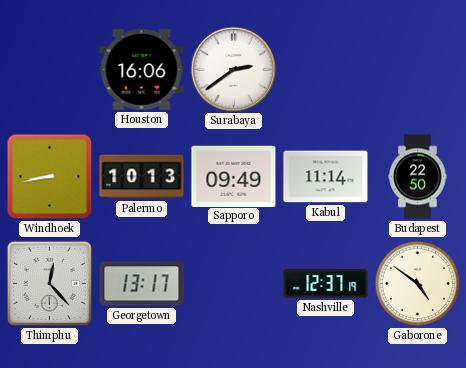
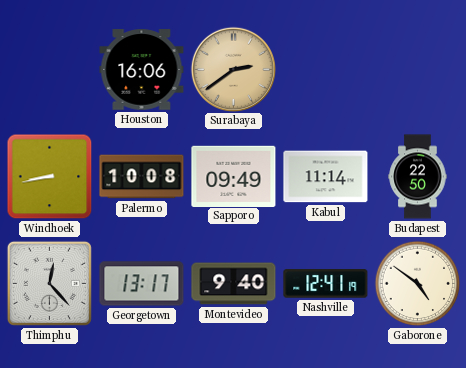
Surabaya dial: white -> champagne (233, 69)
Palermo: 10:13 -> 10:08 (142, 177)
Montevideo: none -> 9:40 (234, 284)
Nashville: 12:37 -> 12:41 (326, 284)
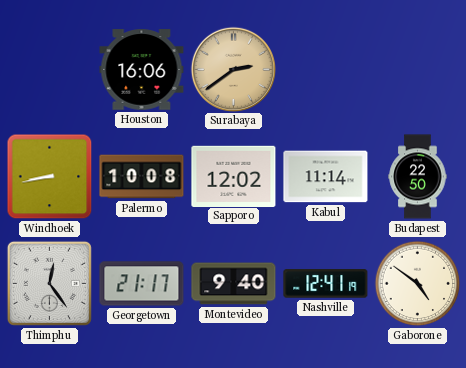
Sapporo: 09:49 -> 12:02 (234, 176)
Thimphu: 12:23 -> 12:24 (49, 283)
Georgetown: 13:17 -> 21:17 (142, 284)
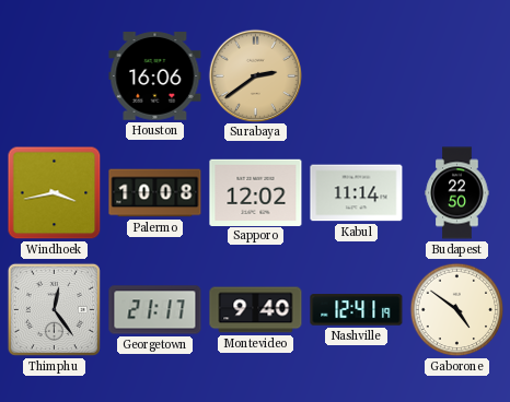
Windhoek: 8:43 -> 3:43 (55, 193)
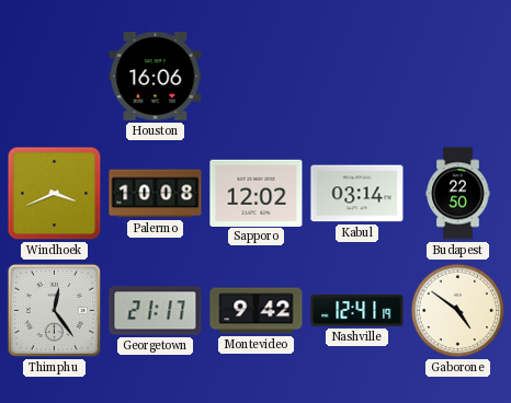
Surabaya: 2:39 -> none (255, 75)
Windhoek: 3:43 -> 3:41 (55, 194)
Kabul: 11:14 -> 03:14 (357, 194)
Montevideo: 9:40 -> 9:42 (257, 311)
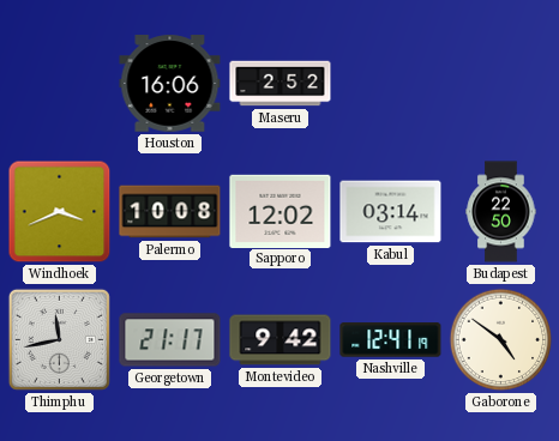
Maseru: none -> 2:52 (281, 84)
Thimphu: 12:24 -> 11:43 (59, 339)
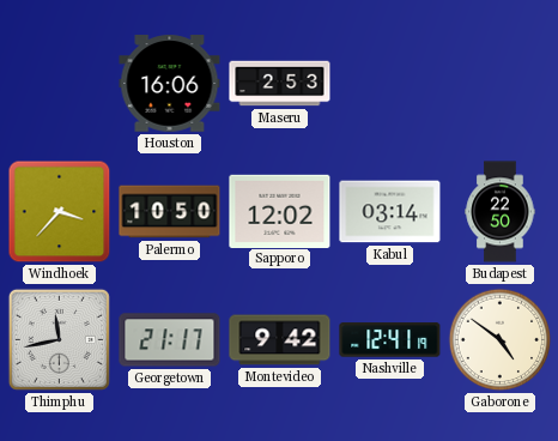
Maseru: 2:52 -> 2:53 (280, 84)
Windhoek: 3:41 -> 3:37 (60, 212)
Palermo: 10:08 -> 10:50 (170, 212)
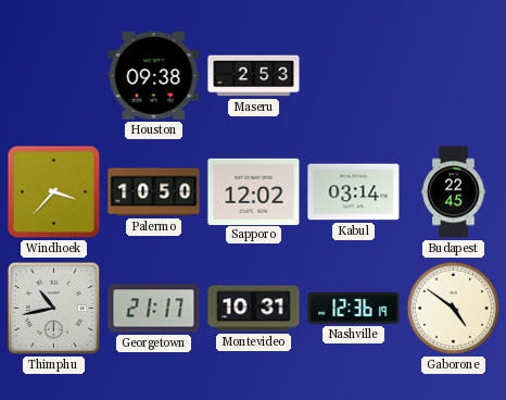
Houston: 16:06 -> 09:38 (154, 76)
Budapest: 22:50 -> 22:45 (454, 192)
Thimphu: 11:43 -> 10:43 (53, 308)
Montevideo: 9:42 -> 10:31 (254, 309)
Nashville: 12:41 -> 12:36 (354, 309)
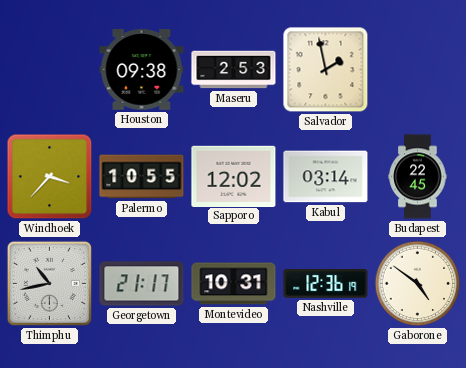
Salvador: none -> 1:58 (326, 70)
Palermo: 10:50 -> 10:55 (142, 177)
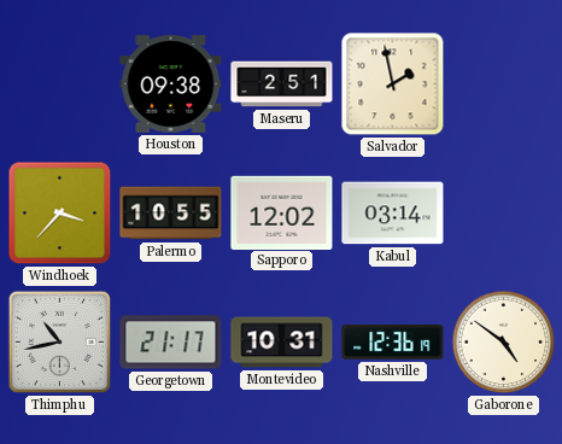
Maseru: 2:53 -> 2:51 (282, 84)
Budapest: 22:45 -> none (418, 177)
